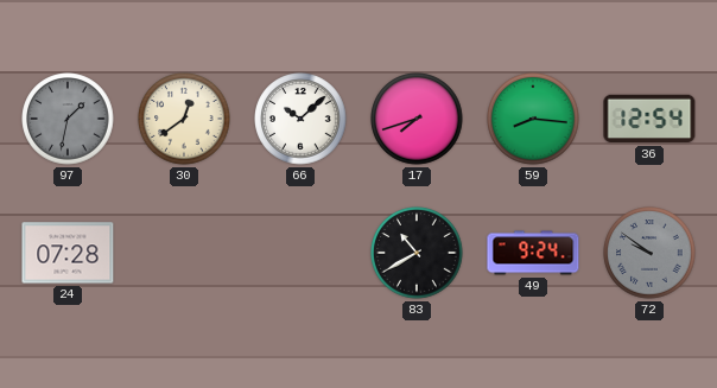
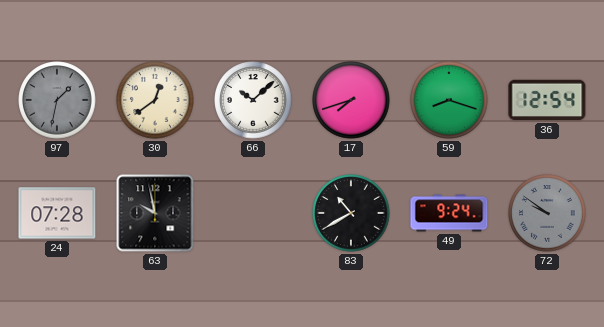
59: 8:16 -> 8:18 (449, 100)
63: none -> 9:58 (155, 213)
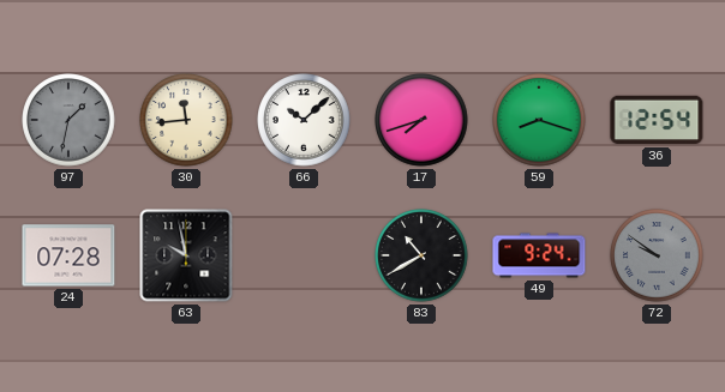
30: 12:39 -> 11:44 (186, 120)
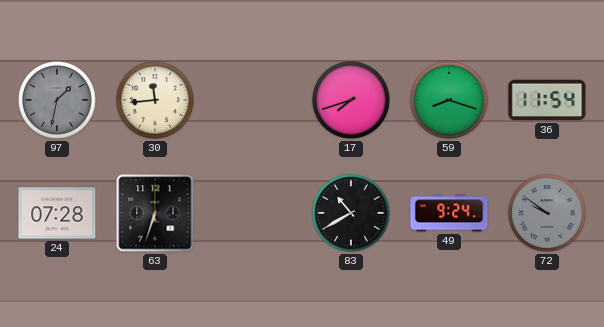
66: 10:08 -> none (304, 120)
36: 12:54 -> 11:54 (547, 100)
63: 9:58 -> 6:33 (155, 213)
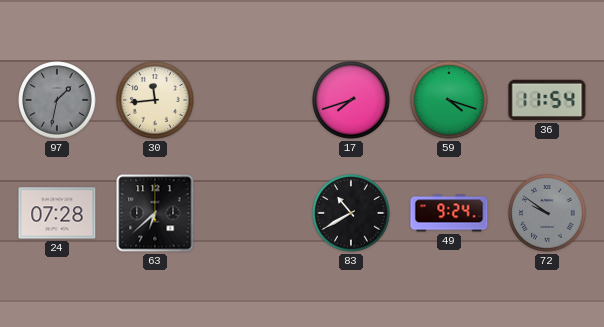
59: 8:18 -> 4:18 (449, 100)
63: 6:33 -> 6:38 (155, 213)
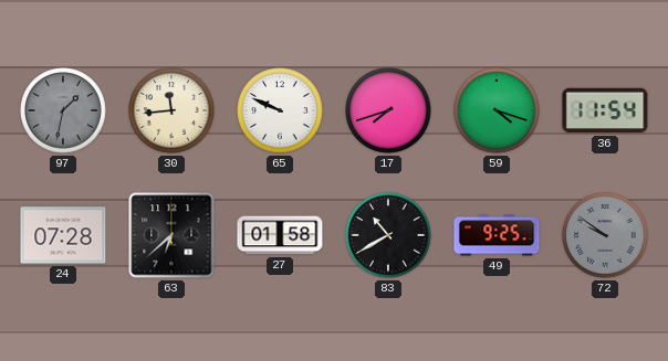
65: none -> 9:49 (280, 110)
27: none -> 01:58 (280, 235)
49: 9:24 -> 9:25 (497, 235)
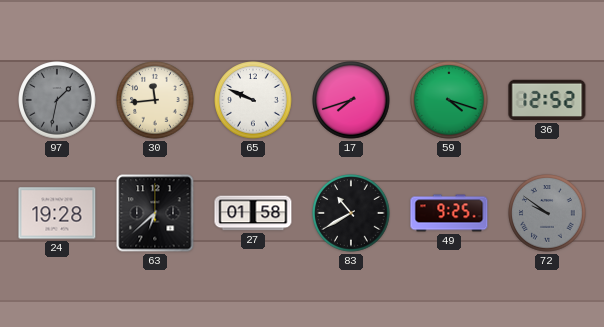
36: 11:54 -> 12:52 (547, 100)
24: 07:28 -> 19:28 (57, 213)
